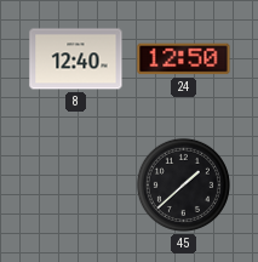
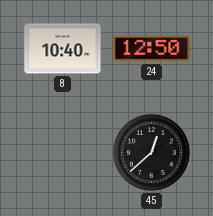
8: 12:40 -> 10:40 (63, 49)
45: 1:38 -> 12:38 (151, 152)
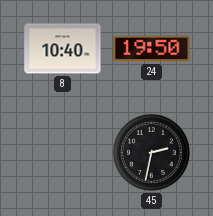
24: 12:50 -> 19:50 (152, 49)
45: 12:38 -> 2:32 (151, 152)
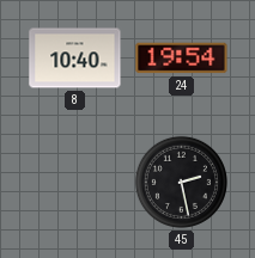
24: 19:50 -> 19:54 (182, 59)
45: 2:32 -> 2:28 (181, 182)
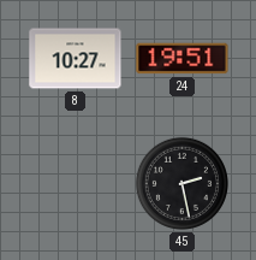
8: 10:40 -> 10:27 (76, 59)
24: 19:54 -> 19:51 (183, 59)
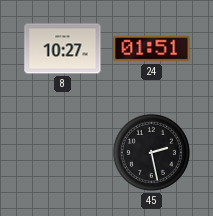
24: 19:51 -> 01:51 (152, 49)
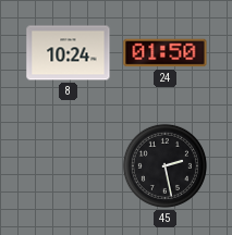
8: 10:27 -> 10:24 (69, 53)
24: 01:51 -> 01:50 (166, 53)
